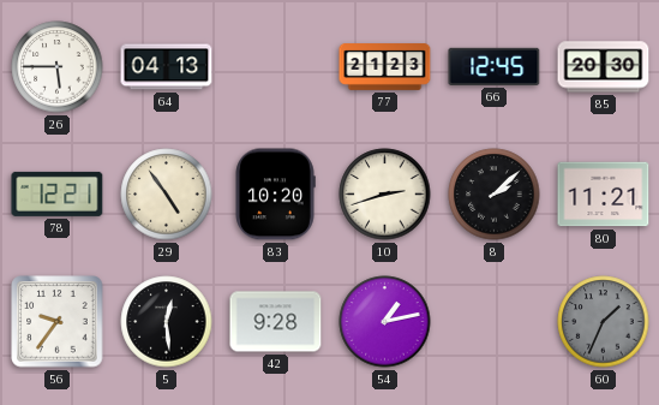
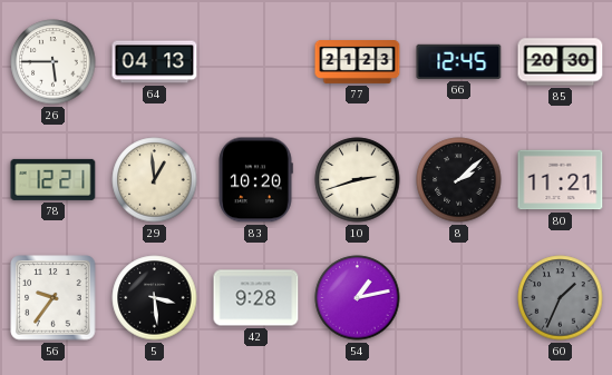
29: 4:54 -> 12:59 (155, 180)
5: 12:29 -> 3:29 (155, 298)
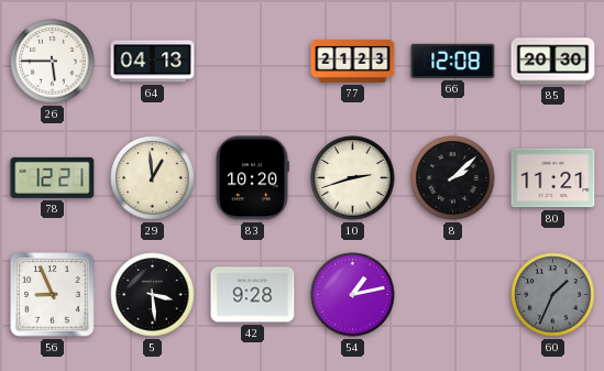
66: 12:45 -> 12:08 (453, 61)
56: 9:36 -> 8:56 (53, 295)
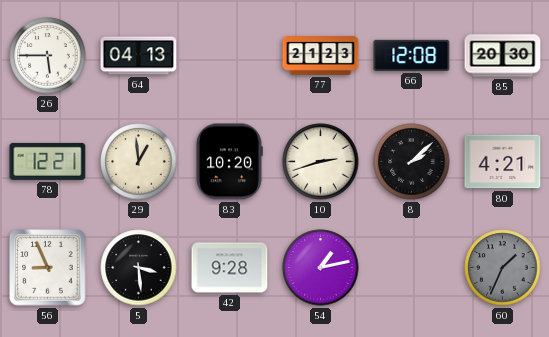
80: 11:21 -> 4:21 (503, 162)
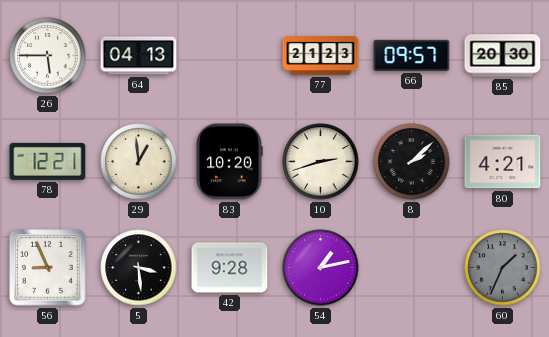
66: 12:08 -> 09:57 (412, 55)
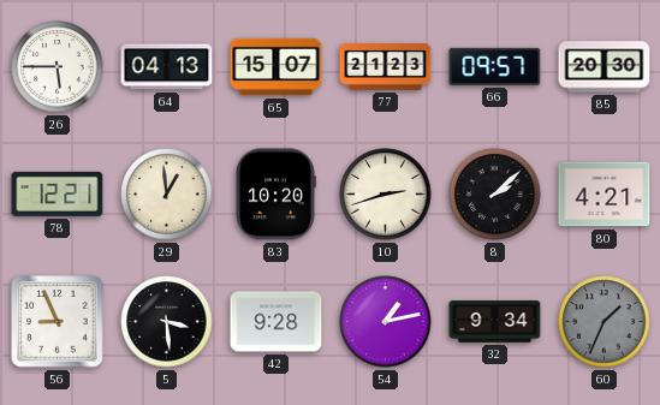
65: none -> 15:07 (277, 67)
32: none -> 9:34 (495, 322)
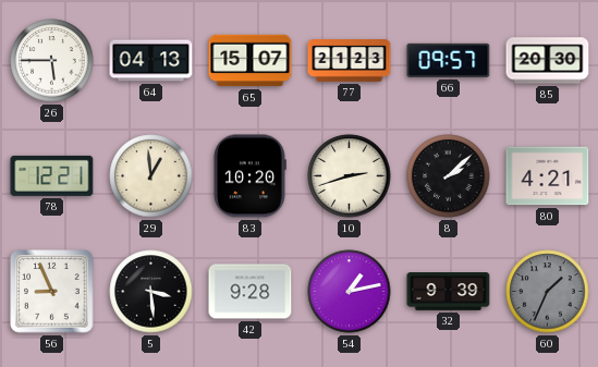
32: 9:34 -> 9:39 (449, 292)
